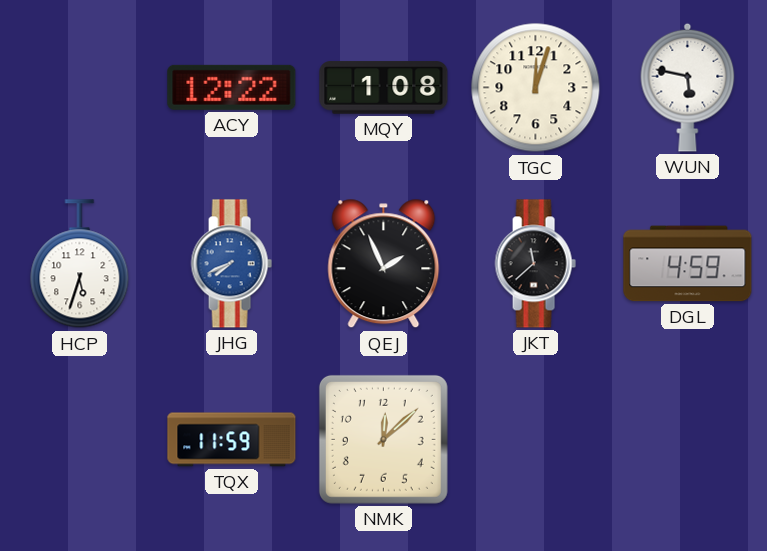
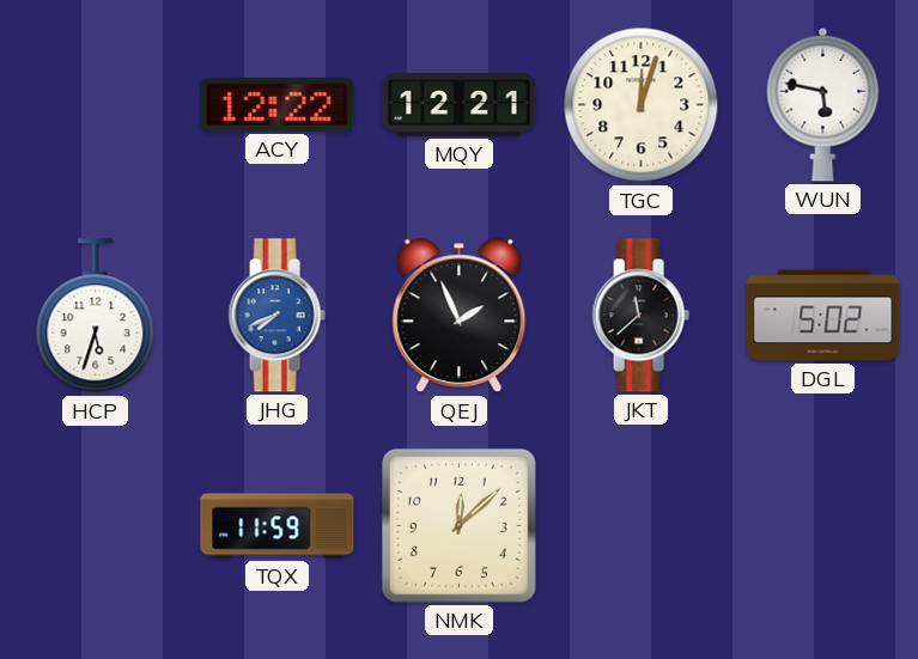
MQY: 1:08 -> 12:21 (460, 105)
DGL: 4:59 -> 5:02 (823, 316)
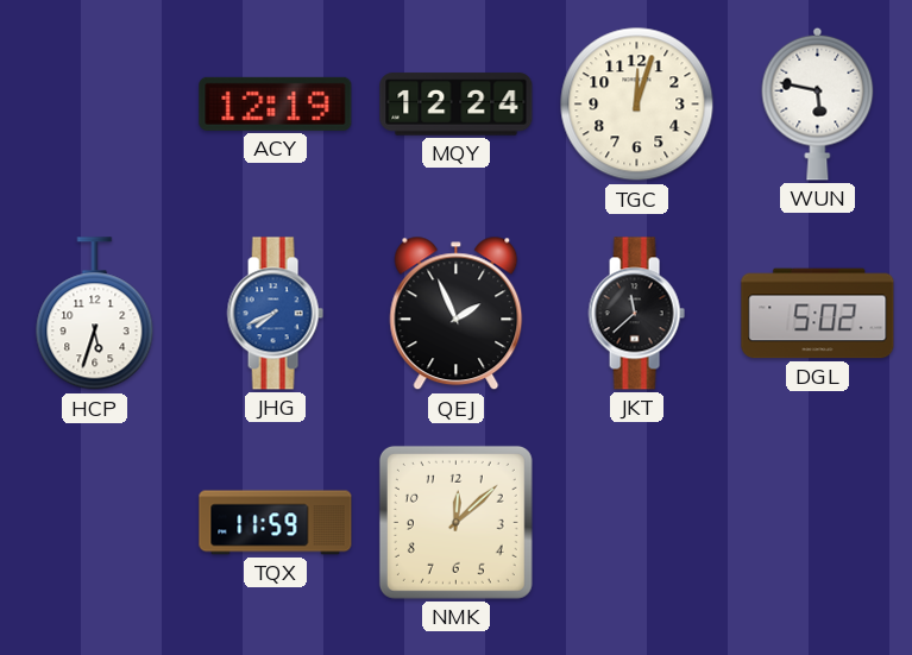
ACY: 12:22 -> 12:19 (276, 103)
MQY: 12:21 -> 12:24 (457, 105)
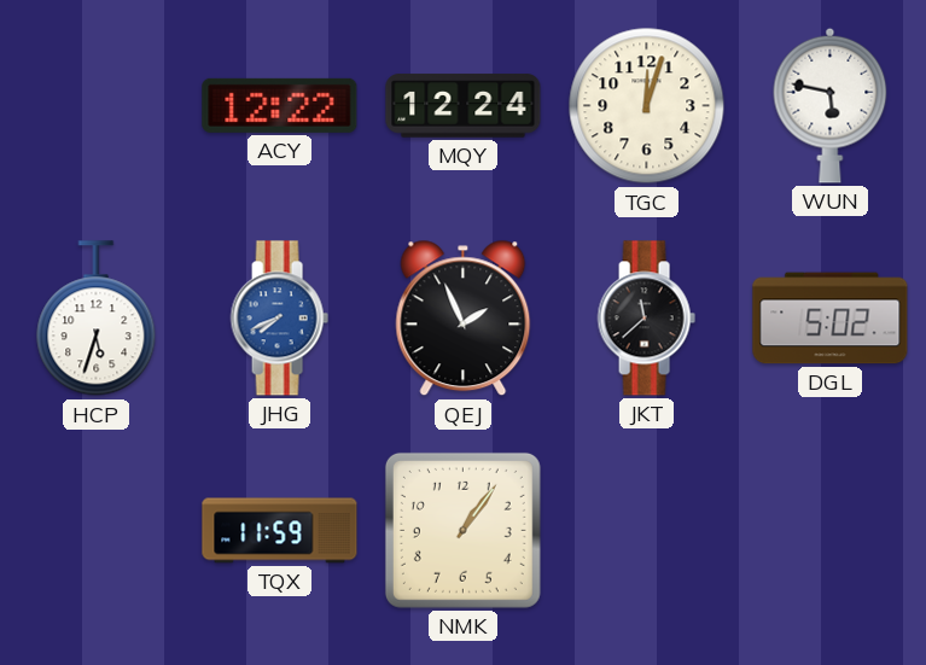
ACY: 12:19 -> 12:22 (280, 105)
NMK: 12:08 -> 1:06 (462, 530)
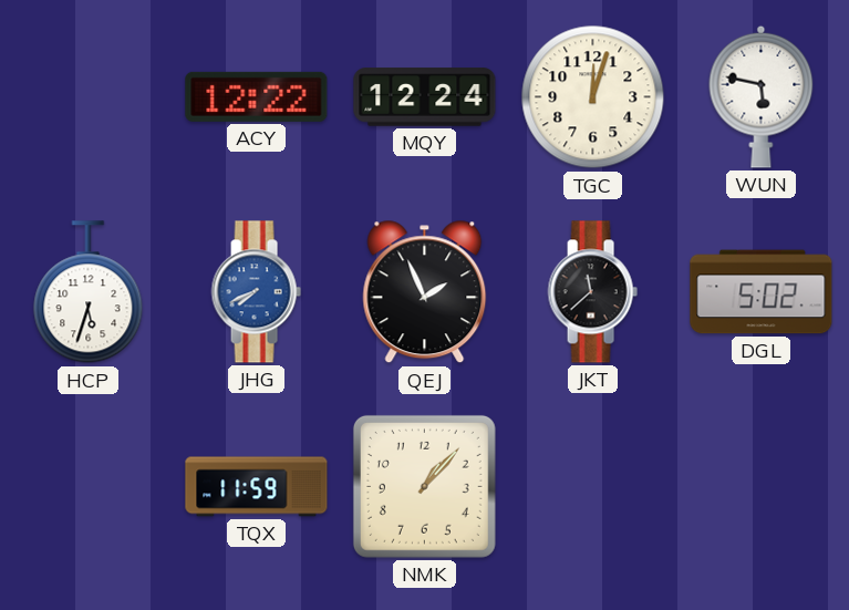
NMK: 1:06 -> 1:07 (424, 486)
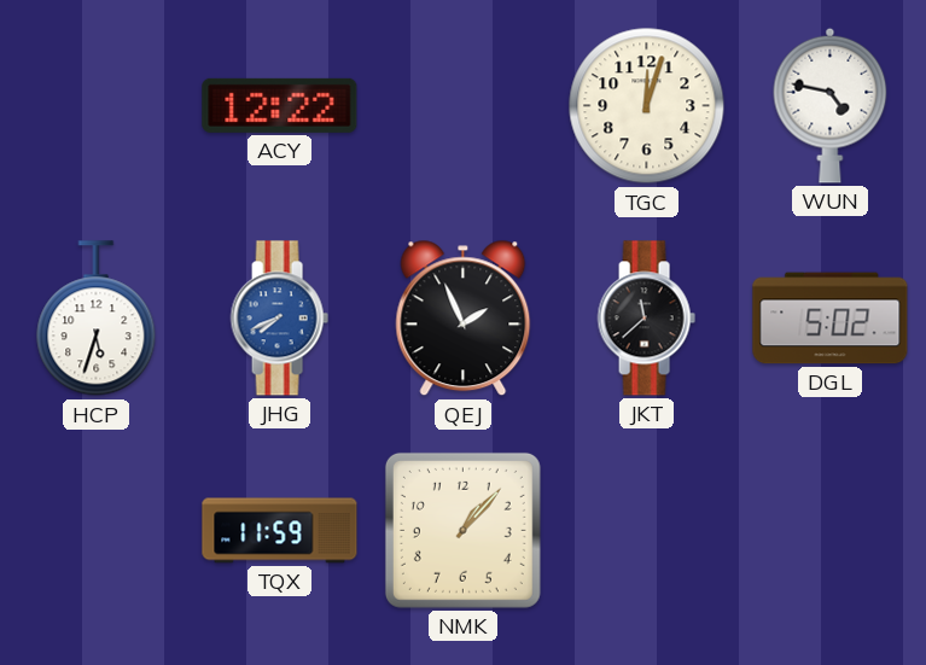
MQY: 12:24 -> none (425, 97)
WUN: 5:47 -> 4:47 (831, 105)
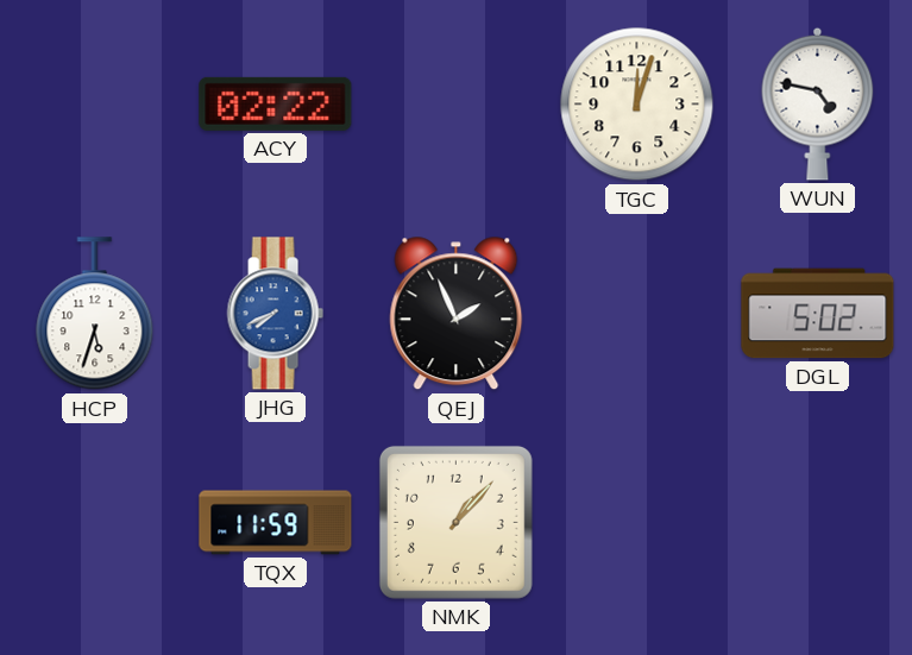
ACY: 12:22 -> 02:22 (276, 103)
JKT: 11:38 -> none (646, 319)
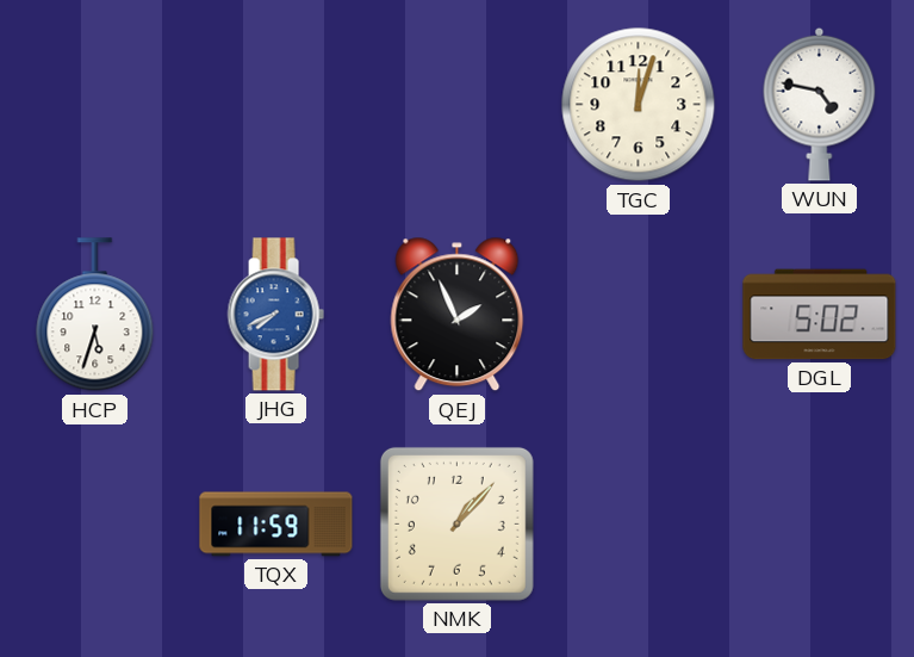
ACY: 02:22 -> none (276, 103)
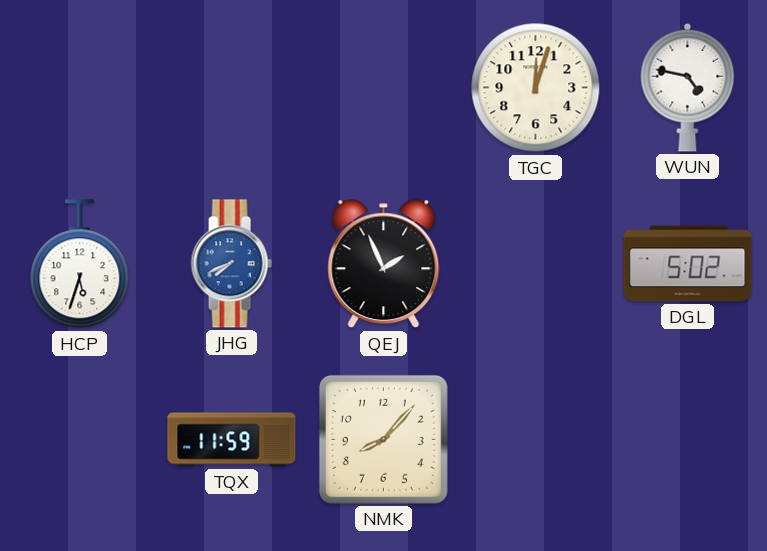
NMK: 1:07 -> 8:07 (383, 439)
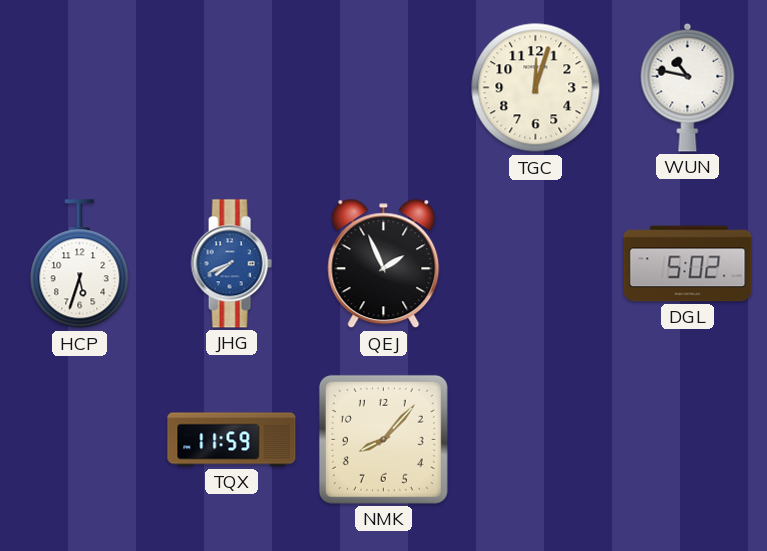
WUN: 4:47 -> 10:47 (688, 87)
